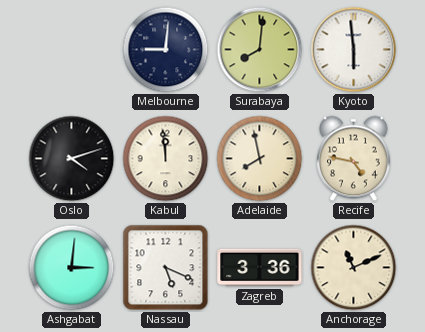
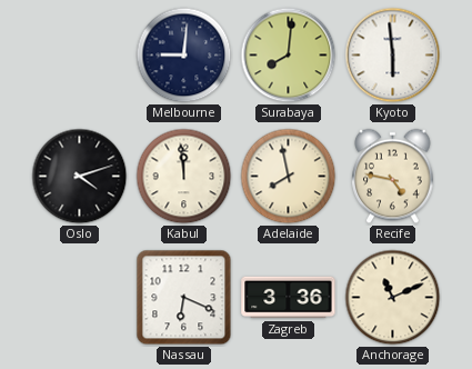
Ashgabat: 3:01 -> none (72, 268)
Nassau: 5:19 -> 6:19 (184, 298)
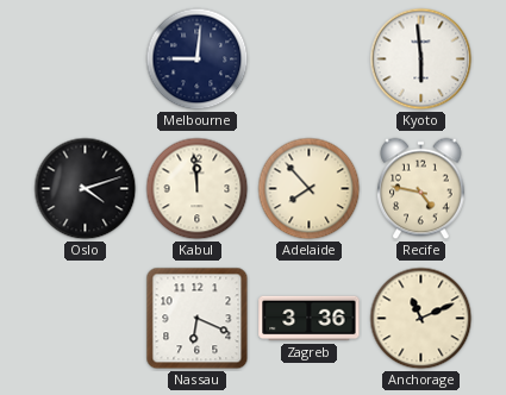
Surabaya: 8:01 -> none (289, 56)
Adelaide: 7:58 -> 7:53 (310, 189)
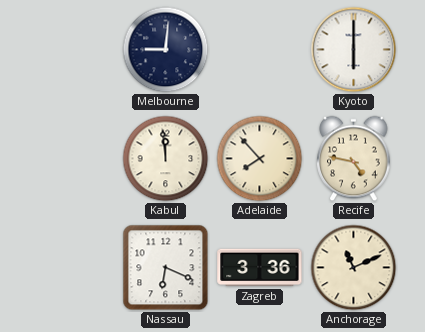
Kyoto: 5:59 -> 6:00 (354, 50)
Oslo: 4:12 -> none (86, 189)
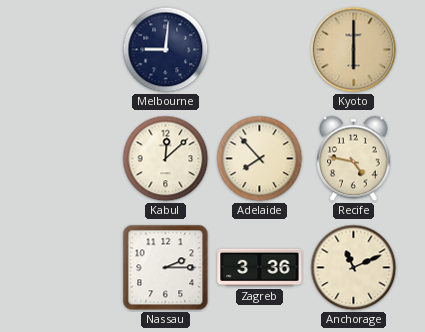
Kyoto dial: white -> champagne (354, 50)
Kabul: 11:59 -> 12:08 (166, 159)
Nassau: 6:19 -> 2:15 (166, 268)
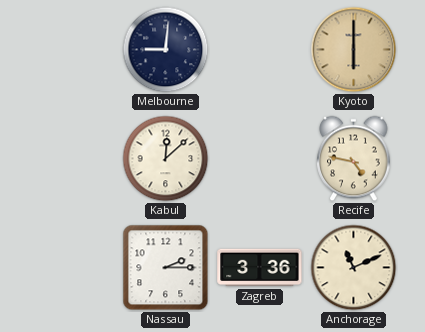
Adelaide: 7:53 -> none (260, 159)
